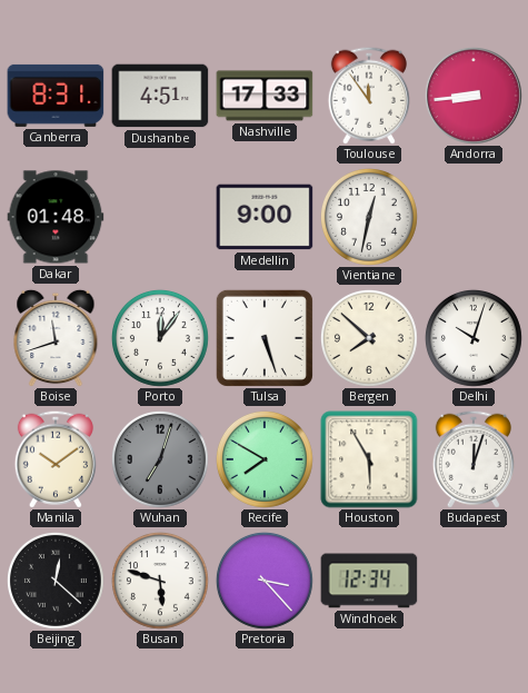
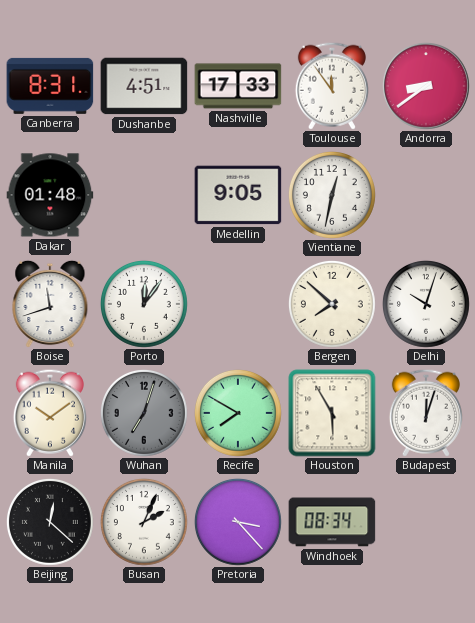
Andorra: 8:44 -> 8:39 (427, 87)
Medellin: 9:00 -> 9:05 (238, 195)
Tulsa: 5:27 -> none (265, 338)
Busan: 5:48 -> 2:04 (144, 522)
Windhoek: 12:34 -> 08:34 (332, 522)
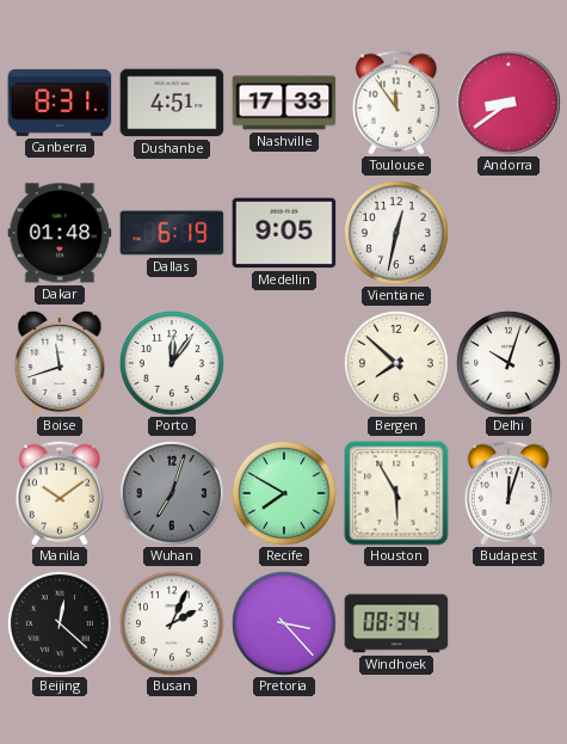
Dallas: none -> 6:19 (172, 233)
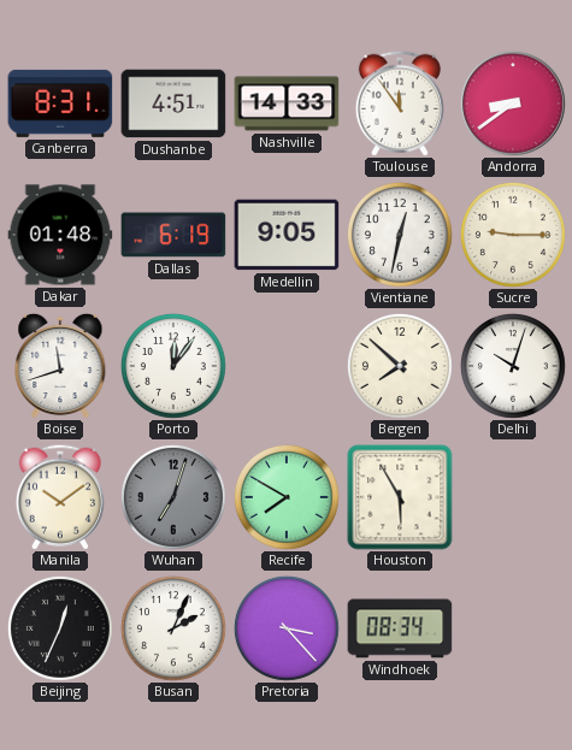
Nashville: 17:33 -> 14:33 (287, 104)
Sucre: none -> 9:15 (513, 235)
Budapest: 12:03 -> none (509, 493)
Beijing: 12:22 -> 12:34 (60, 628)
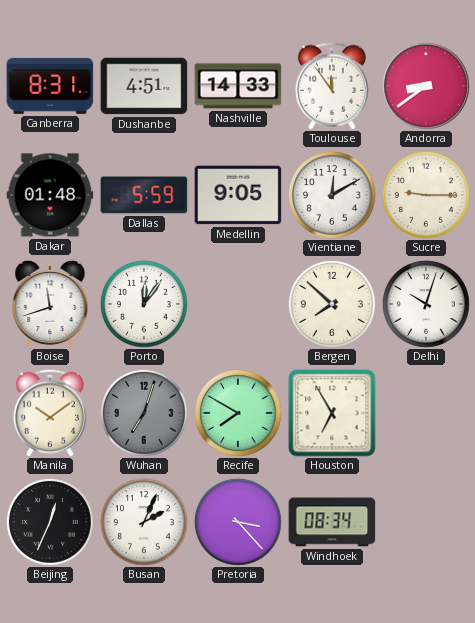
Dallas: 6:19 -> 5:59 (144, 195)
Vientiane: 12:32 -> 12:10 (332, 195)
Houston: 5:55 -> 6:55 (332, 413)
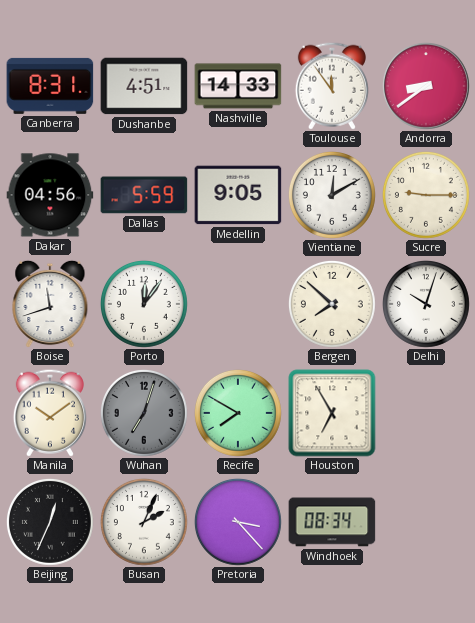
Dakar: 01:48 -> 04:56 (50, 195)
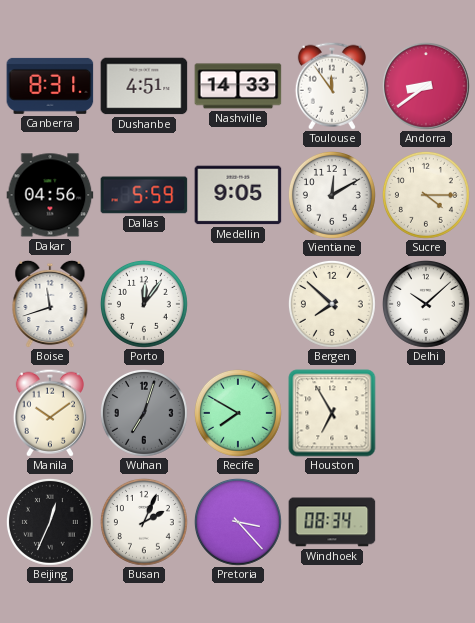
Sucre: 9:15 -> 4:15 (426, 195)
Delhi: 10:03 -> 10:08 (426, 304)
